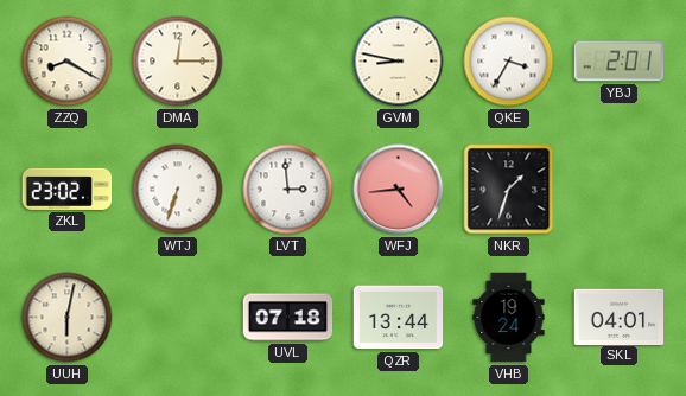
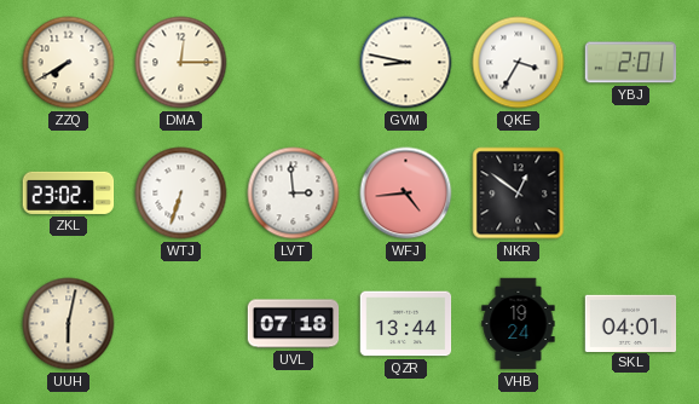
ZZQ: 8:20 -> 7:40 (69, 63)
NKR: 1:33 -> 12:51 (519, 194)
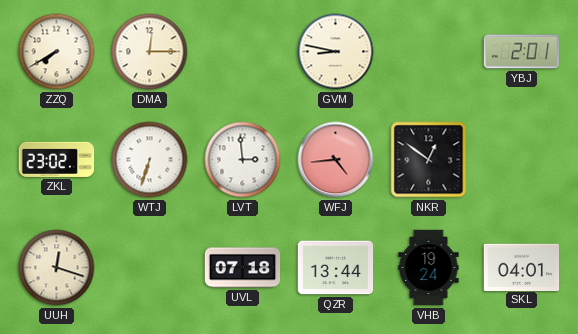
QKE: 3:35 -> none (519, 63)
UUH: 6:02 -> 12:18 (57, 268)
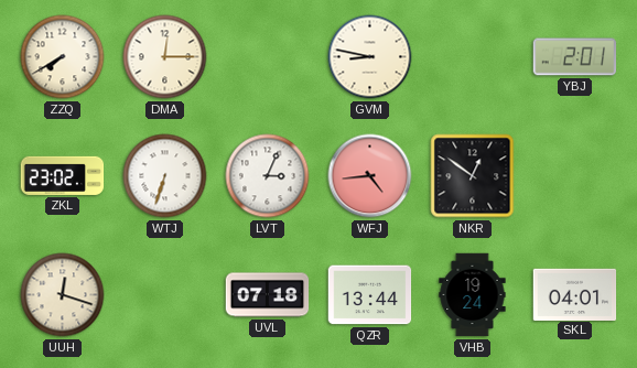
LVT: 2:59 -> 3:04 (268, 176)
